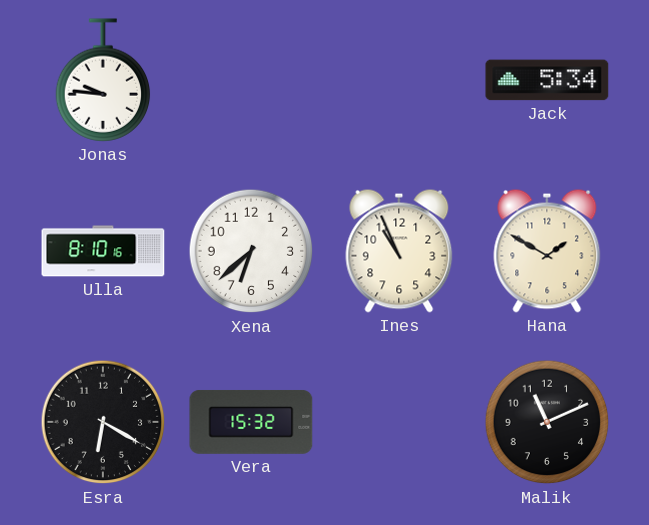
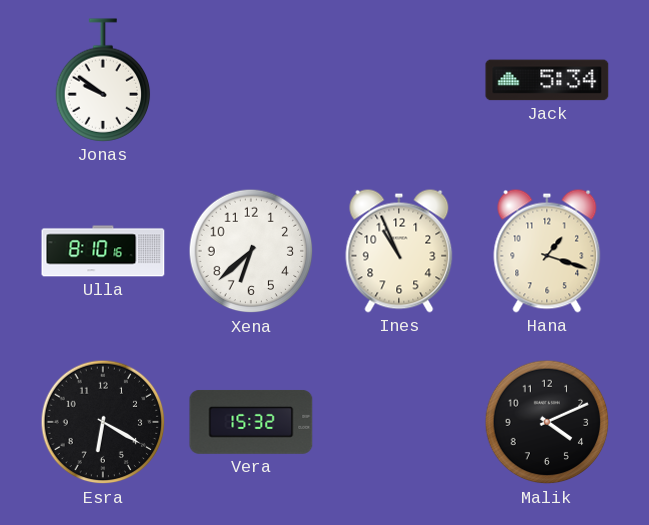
Jonas: 9:46 -> 9:51 (103, 80)
Hana: 1:50 -> 1:18 (547, 251)
Malik: 11:11 -> 4:11 (547, 422)
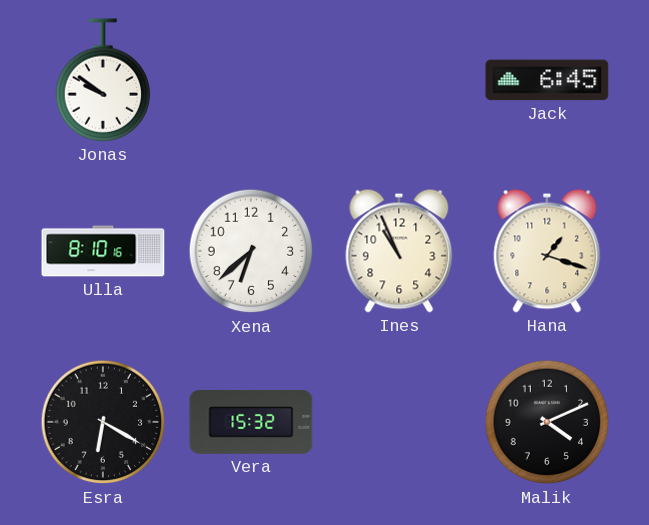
Jack: 5:34 -> 6:45 (547, 80)
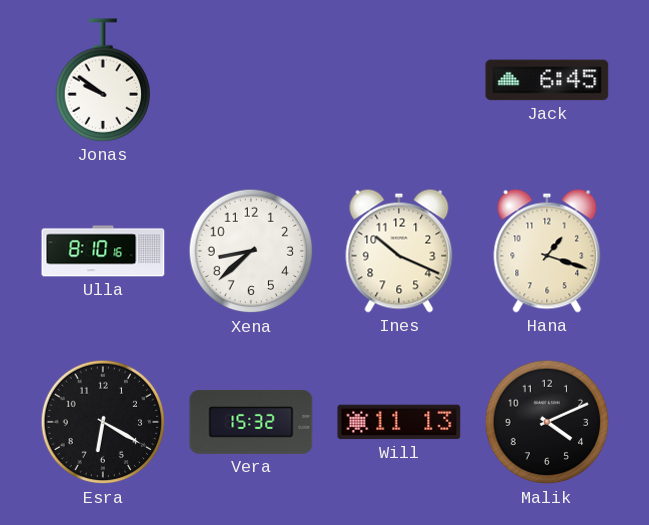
Xena: 6:38 -> 8:38 (251, 251)
Ines: 10:56 -> 10:19 (399, 251)
Will: none -> 11:13 (399, 422)
